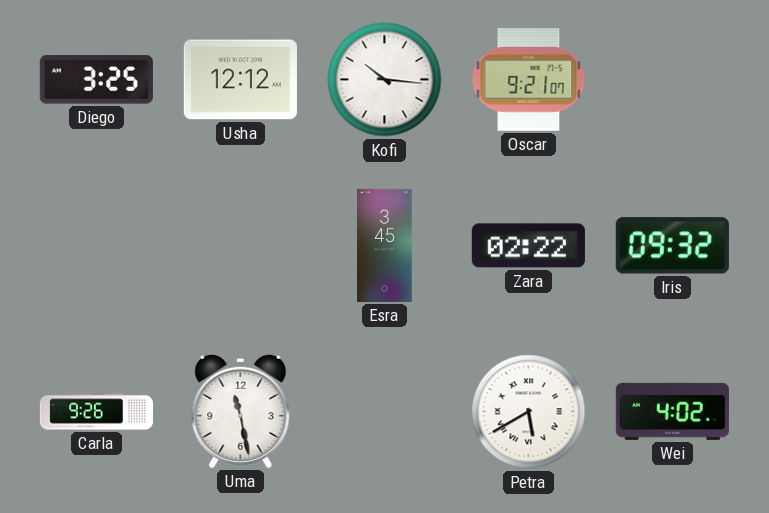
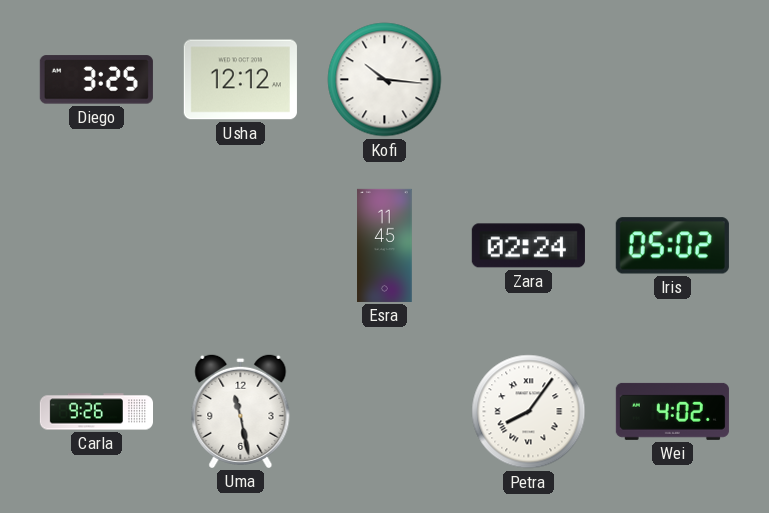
Oscar: 9:21 -> none (529, 80)
Esra: 3:45 -> 11:45 (385, 245)
Zara: 02:22 -> 02:24 (528, 246)
Iris: 09:32 -> 05:02 (672, 246)
Petra: 5:40 -> 8:06 (529, 412)
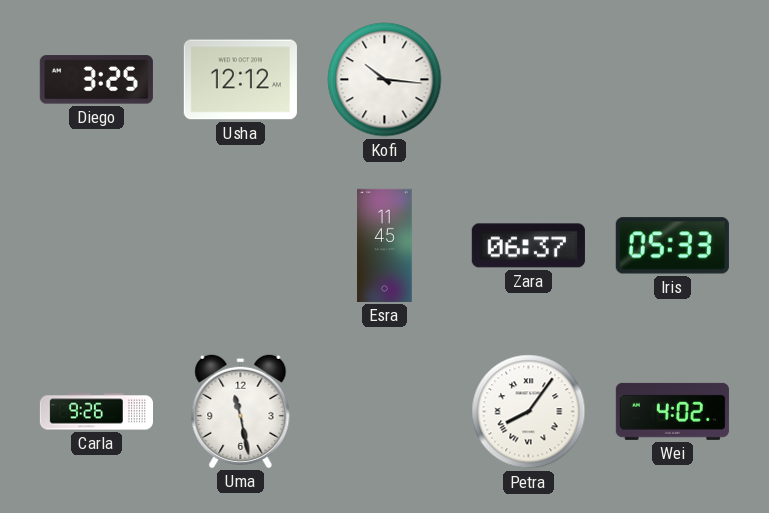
Zara: 02:24 -> 06:37 (528, 246)
Iris: 05:02 -> 05:33 (672, 246)
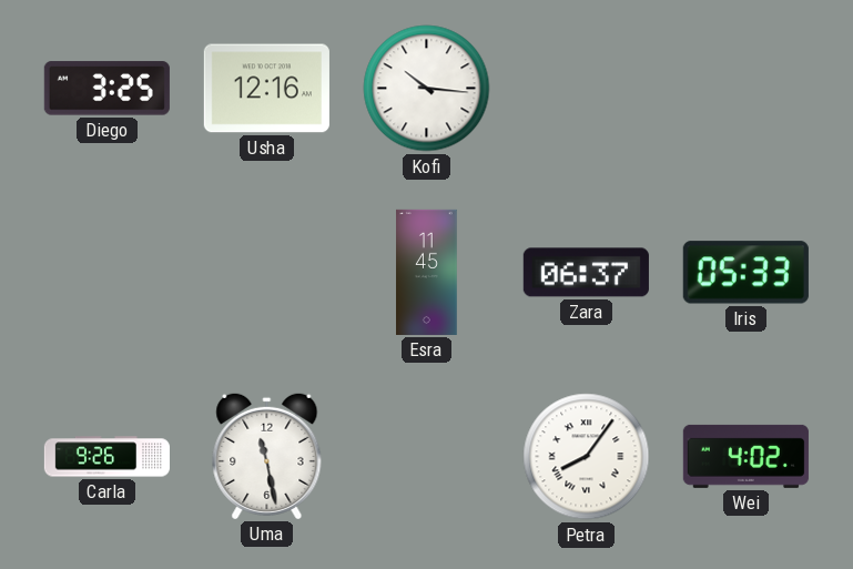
Usha: 12:12 -> 12:16 (266, 89)
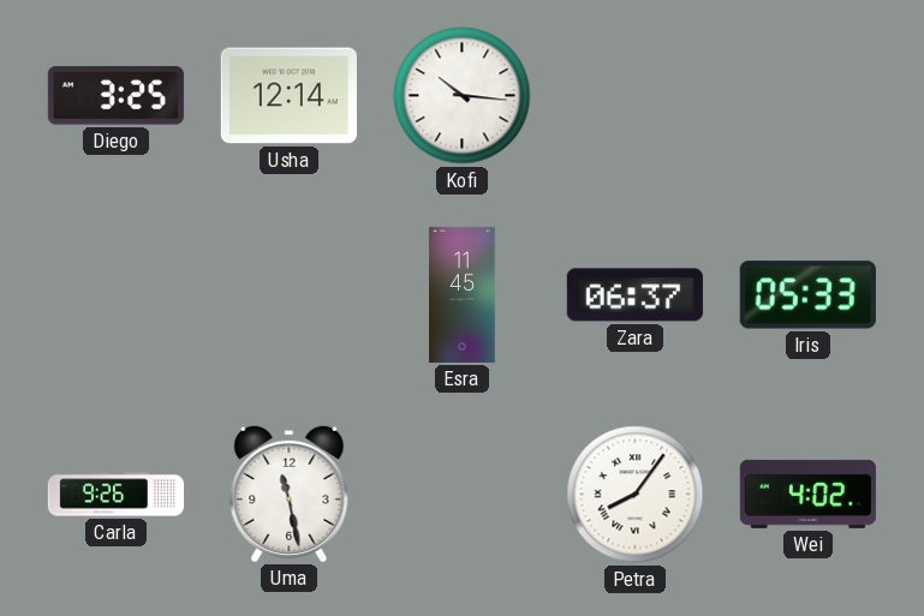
Usha: 12:16 -> 12:14 (288, 96)
